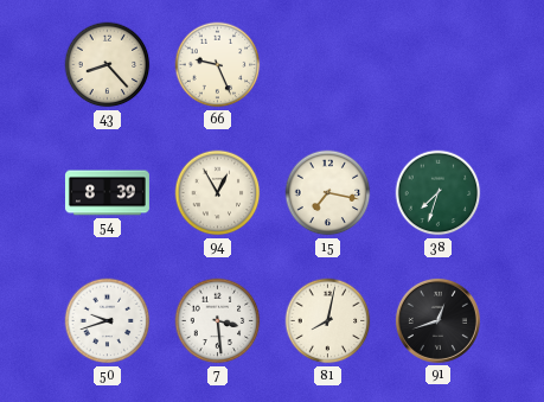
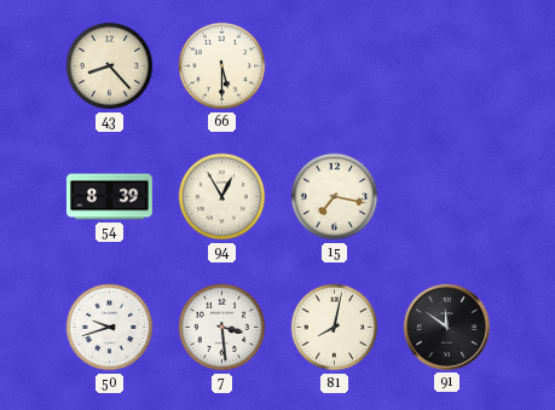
66: 9:26 -> 5:30 (222, 67)
38: 7:33 -> none (439, 193)
91: 12:42 -> 11:51 (446, 327)
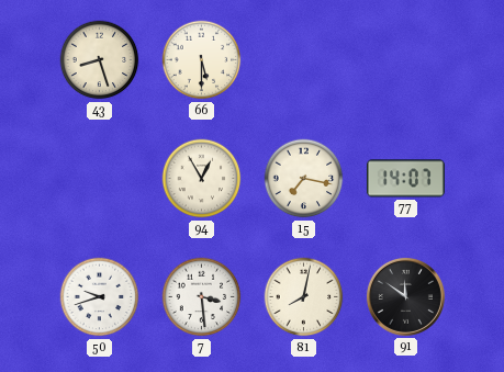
43: 8:23 -> 8:27 (100, 60)
54: 8:39 -> none (109, 197)
77: none -> 14:07 (405, 179)
